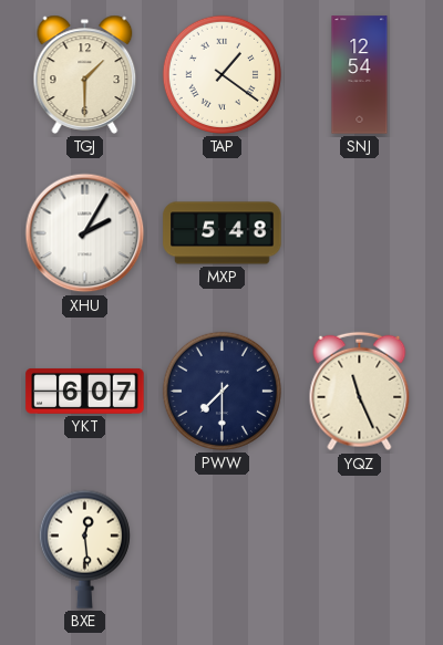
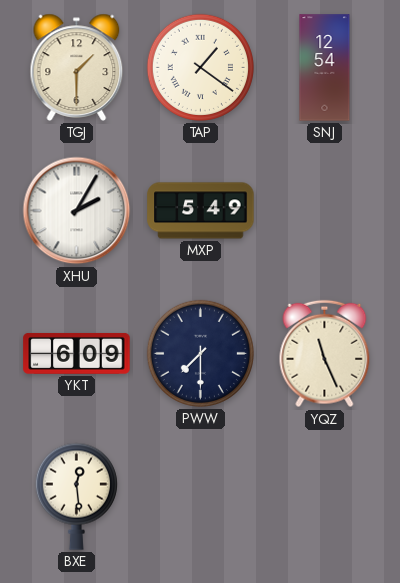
MXP: 5:48 -> 5:49 (201, 211)
YKT: 6:07 -> 6:09 (77, 353)
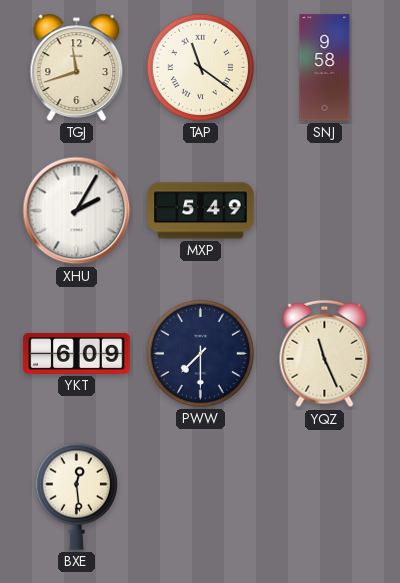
TGJ: 1:30 -> 11:42 (77, 67)
TAP: 1:21 -> 11:21 (200, 67)
SNJ: 12:54 -> 9:58 (325, 68)
